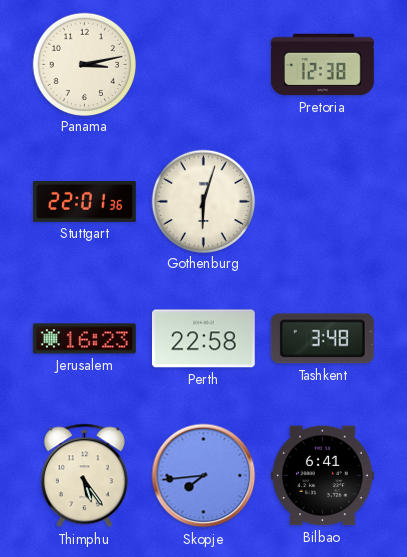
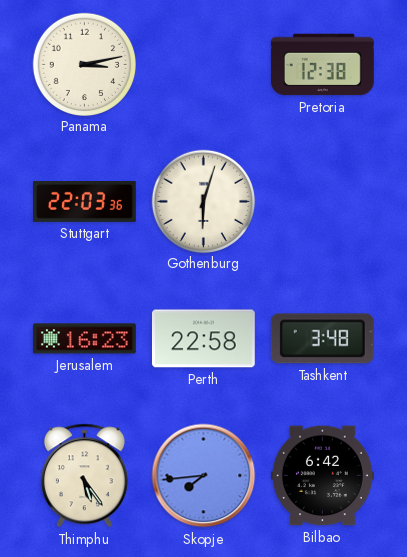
Stuttgart: 22:01 -> 22:03 (85, 202)
Bilbao: 6:41 -> 6:42 (323, 476)
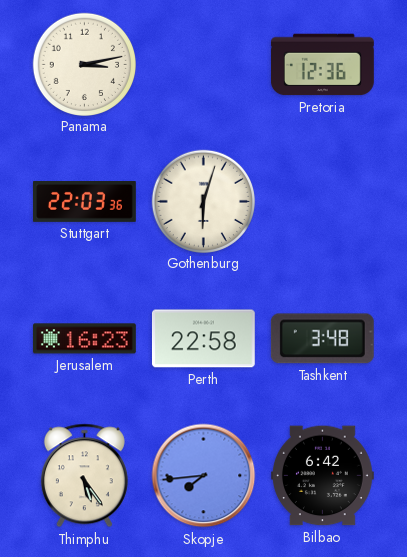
Pretoria: 12:38 -> 12:36 (322, 65)
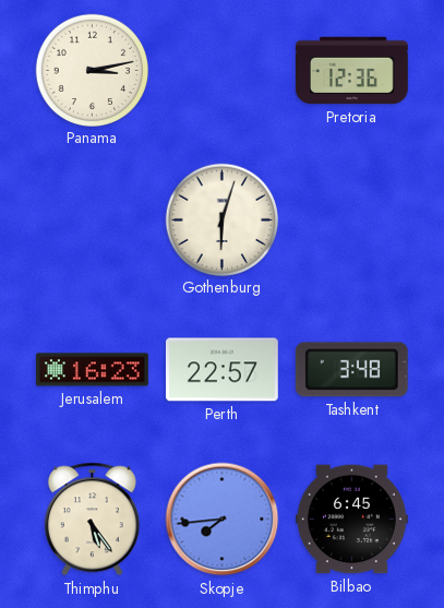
Stuttgart: 22:03 -> none (85, 202)
Perth: 22:58 -> 22:57 (221, 370)
Bilbao: 6:42 -> 6:45 (352, 520)
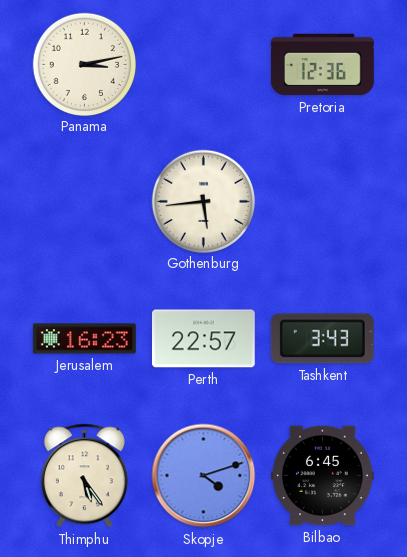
Gothenburg: 6:03 -> 5:44 (203, 201)
Tashkent: 3:48 -> 3:43 (322, 339)
Skopje: 7:44 -> 4:12 (204, 476)
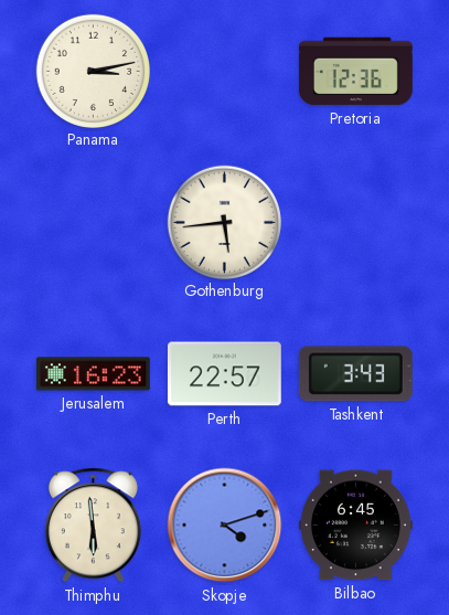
Thimphu: 5:24 -> 5:59 (93, 526)
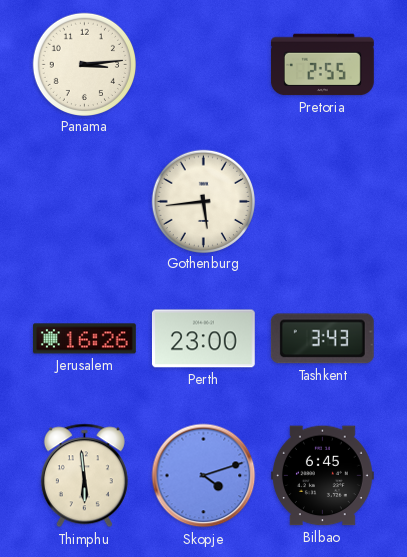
Panama: 3:13 -> 3:14 (84, 64)
Pretoria: 12:36 -> 2:55 (322, 65)
Jerusalem: 16:23 -> 16:26 (84, 339)
Perth: 22:57 -> 23:00 (203, 339)
